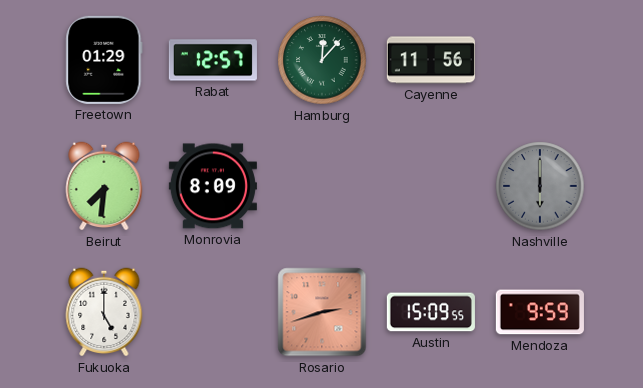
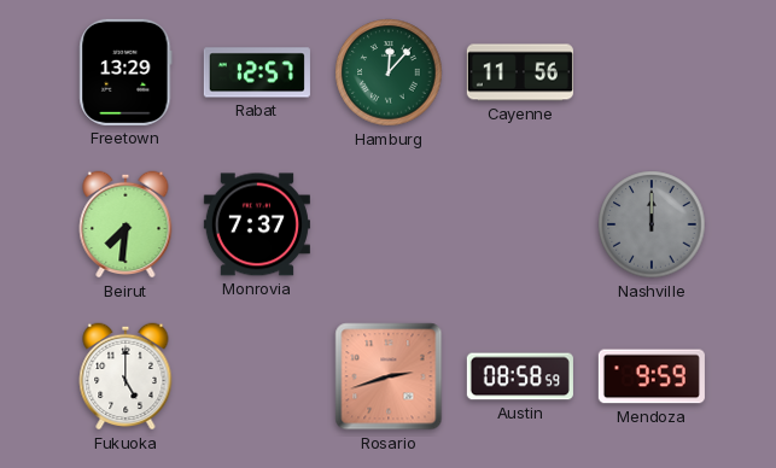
Freetown: 01:29 -> 13:29 (126, 72)
Monrovia: 8:09 -> 7:37 (257, 224)
Nashville: 6:00 -> 12:00 (652, 224)
Austin: 15:09 -> 08:58 (520, 376)
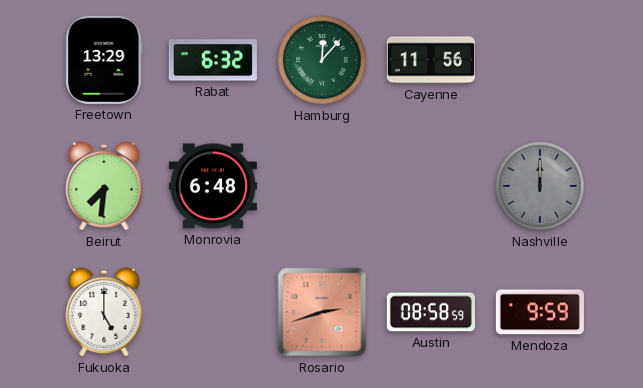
Rabat: 12:57 -> 6:32 (213, 60)
Monrovia: 7:37 -> 6:48 (213, 186)
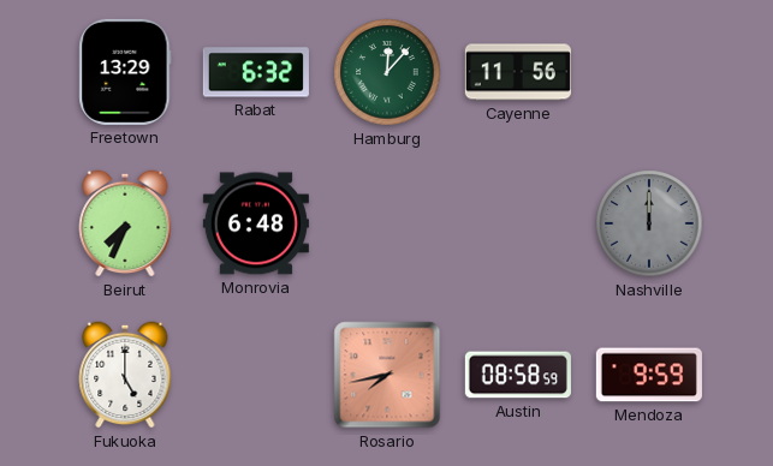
Beirut: 7:31 -> 7:34 (125, 223)
Rosario: 2:42 -> 7:43 (387, 375)
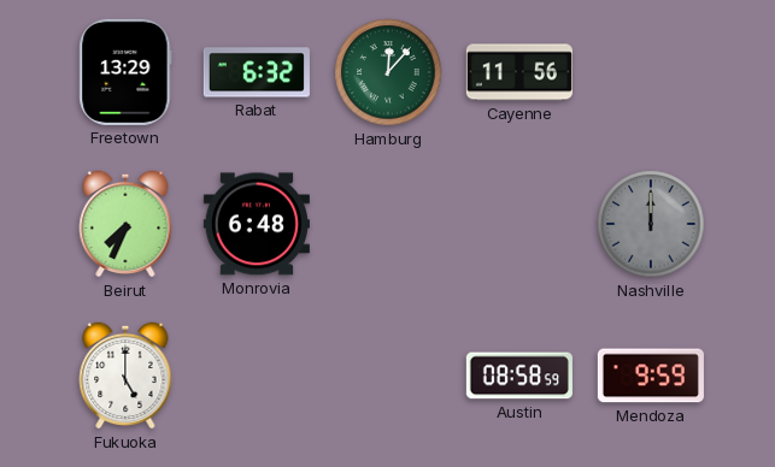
Rosario: 7:43 -> none (387, 375)
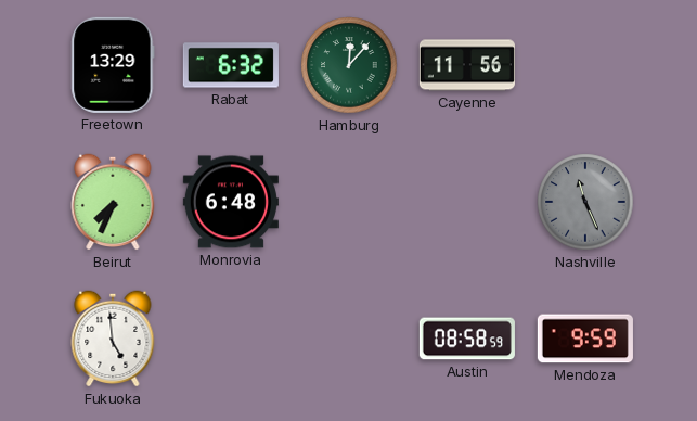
Nashville: 12:00 -> 11:26 (585, 202)
Fukuoka: 5:00 -> 4:59 (113, 339)
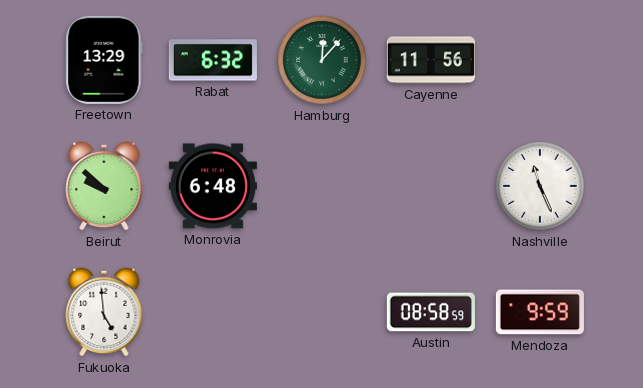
Beirut: 7:34 -> 9:52 (104, 186)
Nashville dial: grey -> white (540, 186)
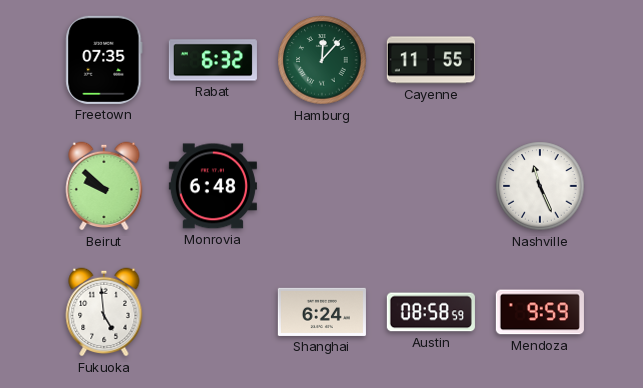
Freetown: 13:29 -> 07:35 (104, 60)
Cayenne: 11:56 -> 11:55 (431, 60)
Shanghai: none -> 6:24 (322, 312)
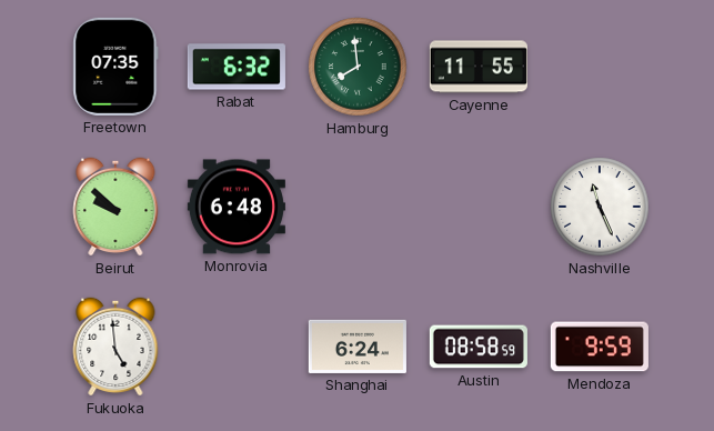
Hamburg: 12:07 -> 7:59 (358, 67)
